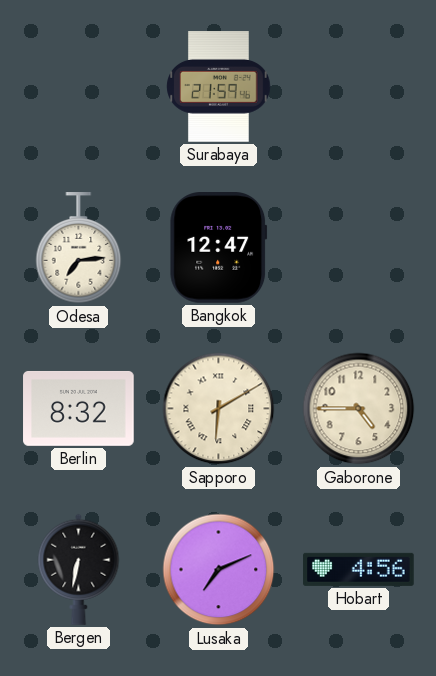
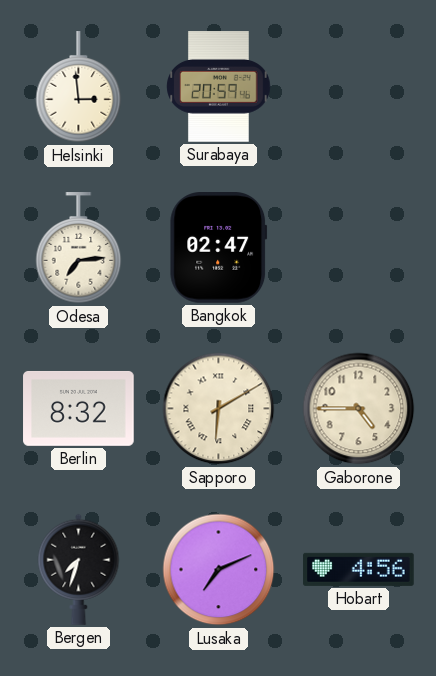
Helsinki: none -> 2:59 (79, 87)
Surabaya: 21:59 -> 20:59 (219, 87)
Bangkok: 12:47 -> 02:47 (219, 248)
Bergen: 6:32 -> 7:33 (79, 569)
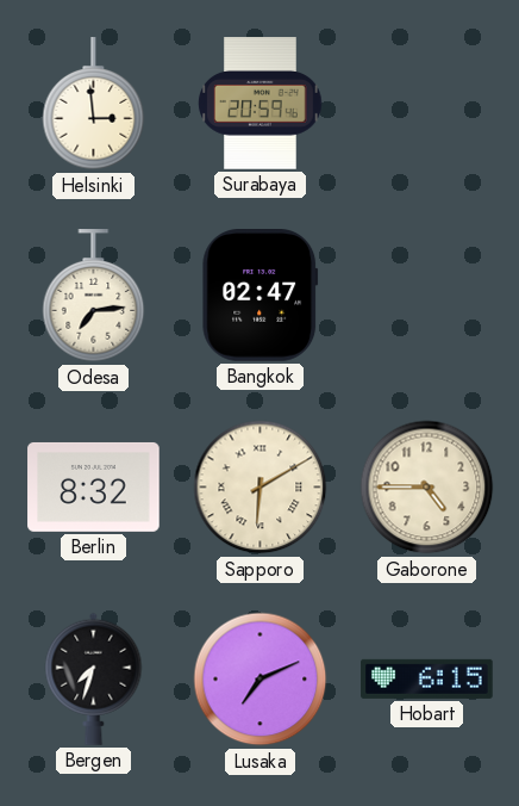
Hobart: 4:56 -> 6:15 (427, 678)
